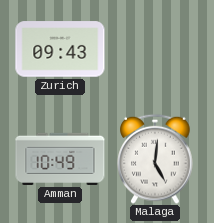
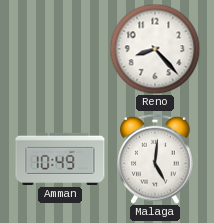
Zurich: 09:43 -> none (60, 49)
Reno: none -> 8:23 (155, 49)
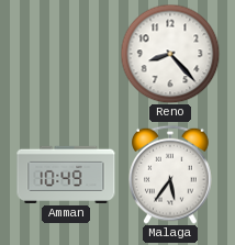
Malaga: 5:01 -> 5:36 (170, 175)
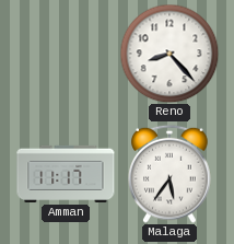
Amman: 10:49 -> 11:17 (66, 174)
